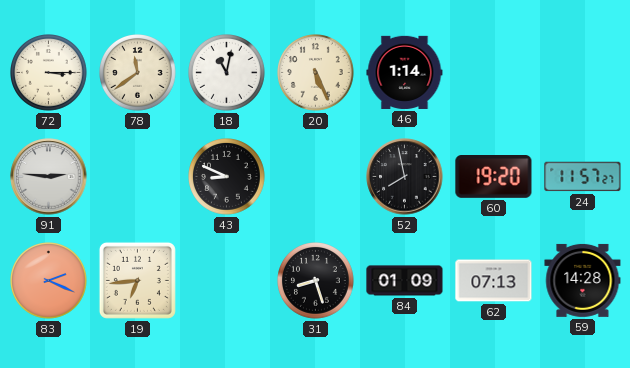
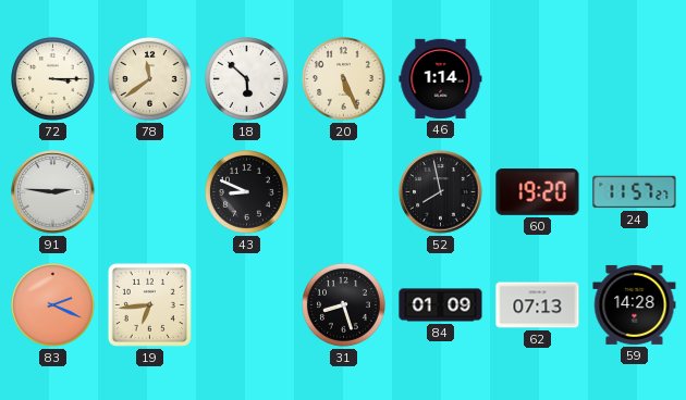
18: 11:02 -> 5:52 (247, 79)
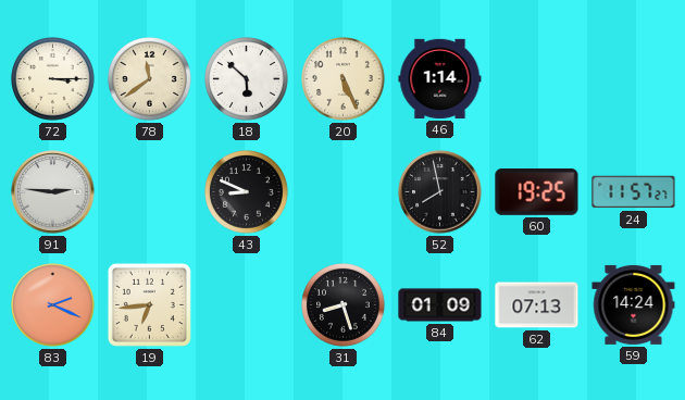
60: 19:20 -> 19:25 (537, 192)
59: 14:28 -> 14:24 (634, 304)
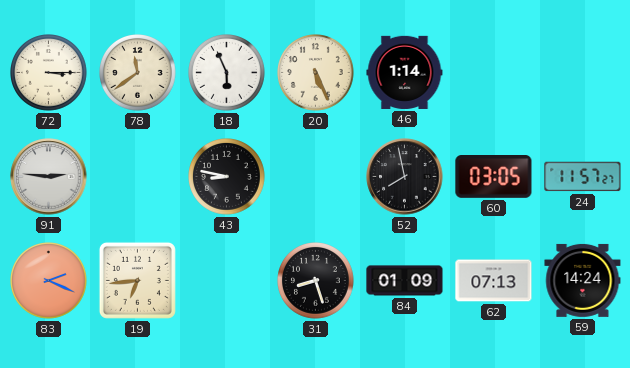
18: 5:52 -> 5:56 (227, 73)
43: 8:49 -> 8:47 (227, 177)
60: 19:25 -> 03:05 (494, 177)
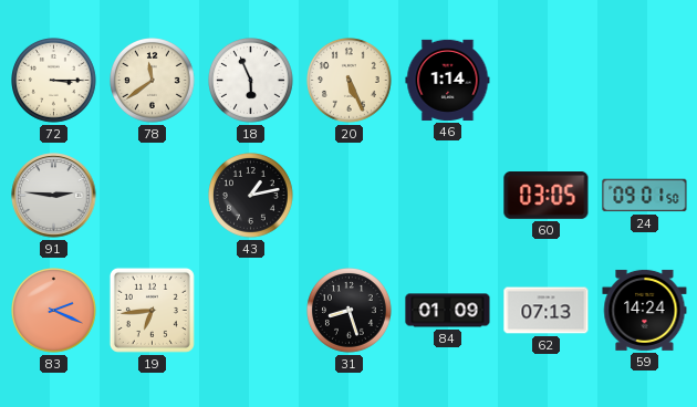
43: 8:47 -> 1:13 (251, 196)
52: 7:58 -> none (405, 177)
24: 11:57 -> 09:01 (645, 196)
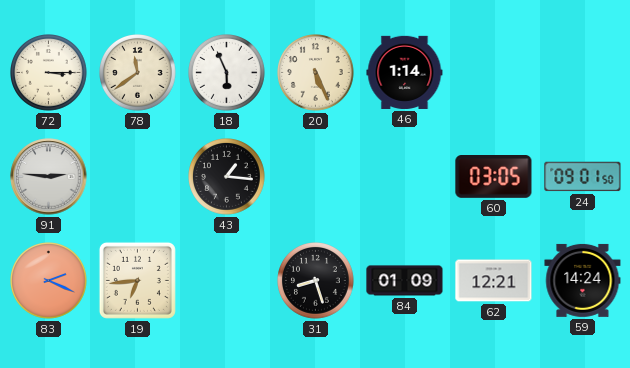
43: 1:13 -> 1:16 (227, 177)
62: 07:13 -> 12:21 (494, 281)
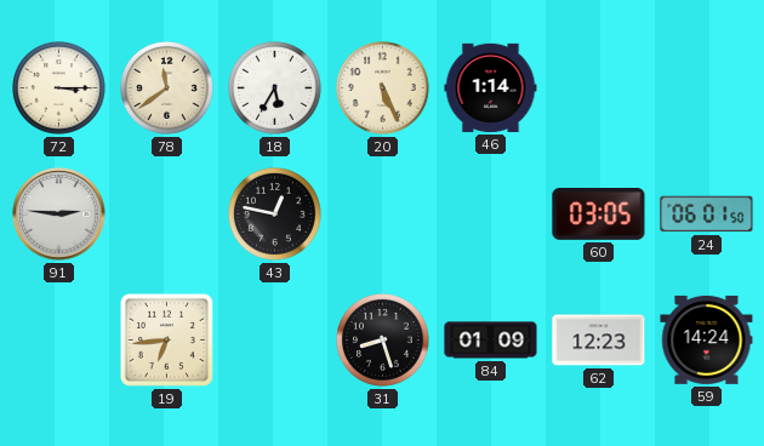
18: 5:56 -> 5:35 (275, 88)
43: 1:16 -> 12:47 (275, 215)
24: 09:01 -> 06:01 (707, 215)
83: 2:19 -> none (49, 281)
62: 12:21 -> 12:23 (599, 341)
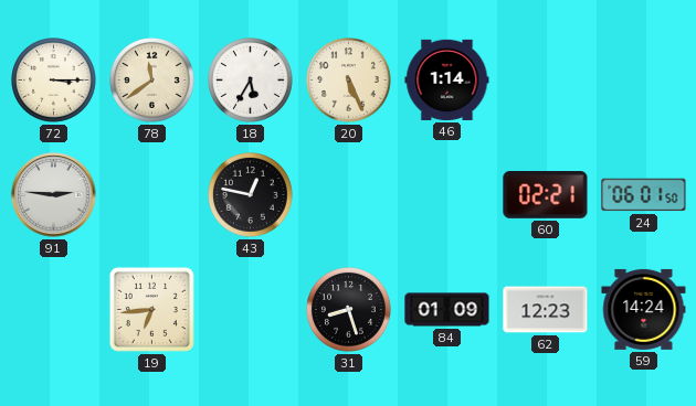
60: 03:05 -> 02:21 (546, 195)
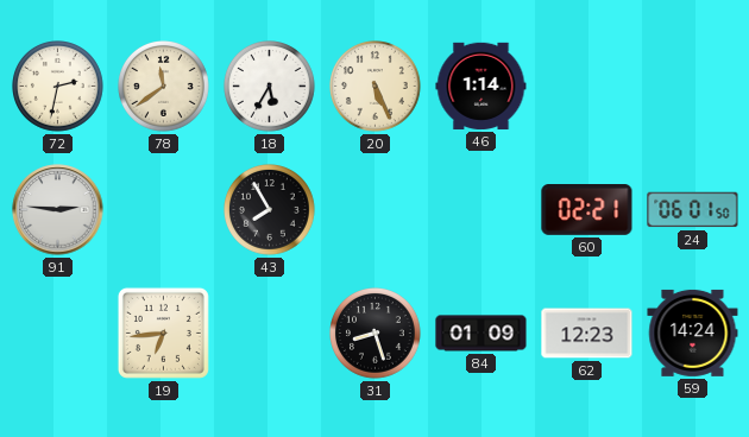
72: 3:15 -> 2:32 (58, 87)
43: 12:47 -> 7:55 (270, 210)
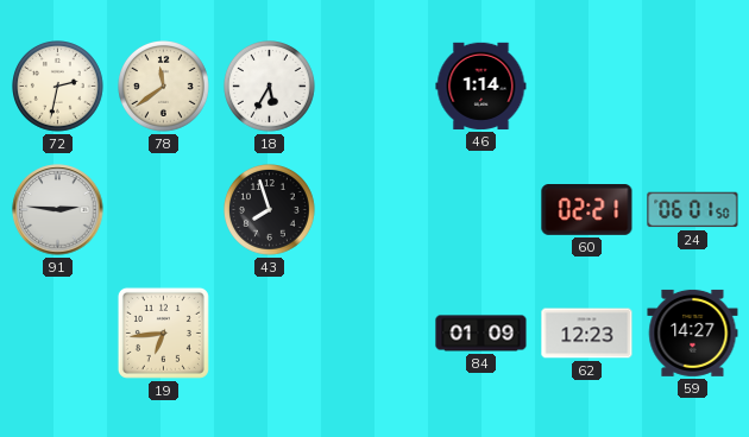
20: 5:26 -> none (376, 87)
43: 7:55 -> 7:57 (270, 210)
31: 8:27 -> none (376, 334)
59: 14:24 -> 14:27 (693, 332)
